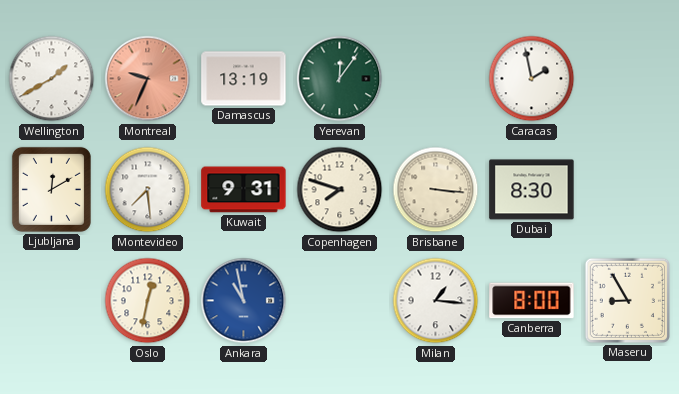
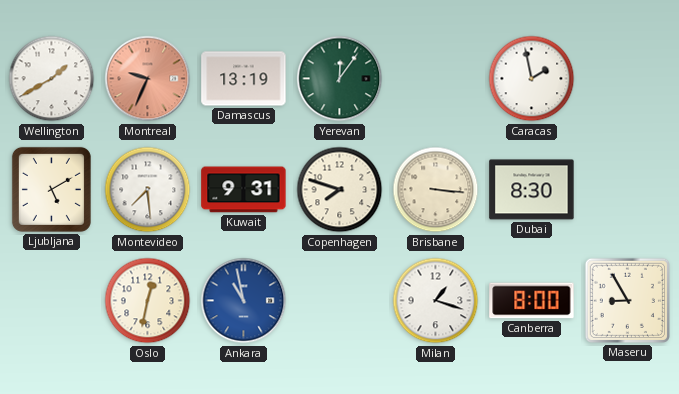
Ljubljana: 12:10 -> 5:10 (51, 189)
Milan: 1:16 -> 1:18 (436, 301)
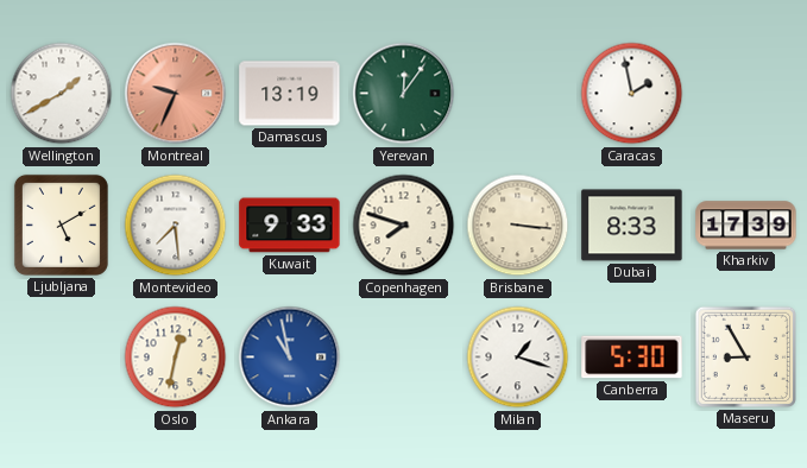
Kuwait: 9:31 -> 9:33 (290, 226)
Dubai: 8:30 -> 8:33 (632, 226)
Kharkiv: none -> 17:39 (746, 226)
Canberra: 8:00 -> 5:30 (632, 358)
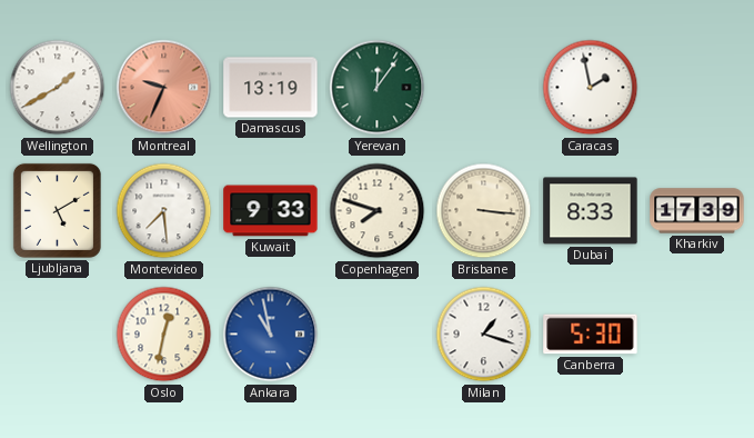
Maseru: 8:55 -> none (745, 356)
